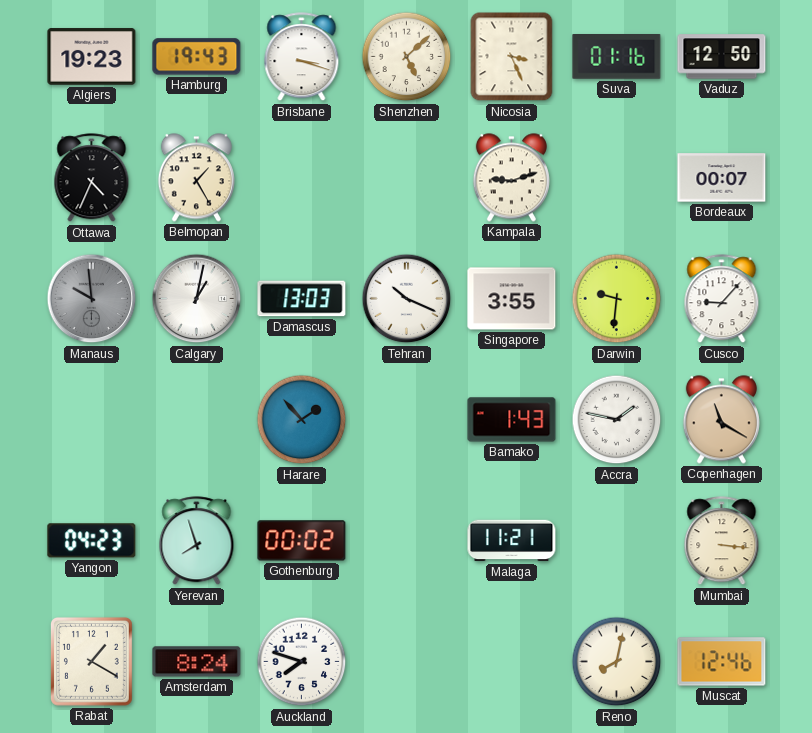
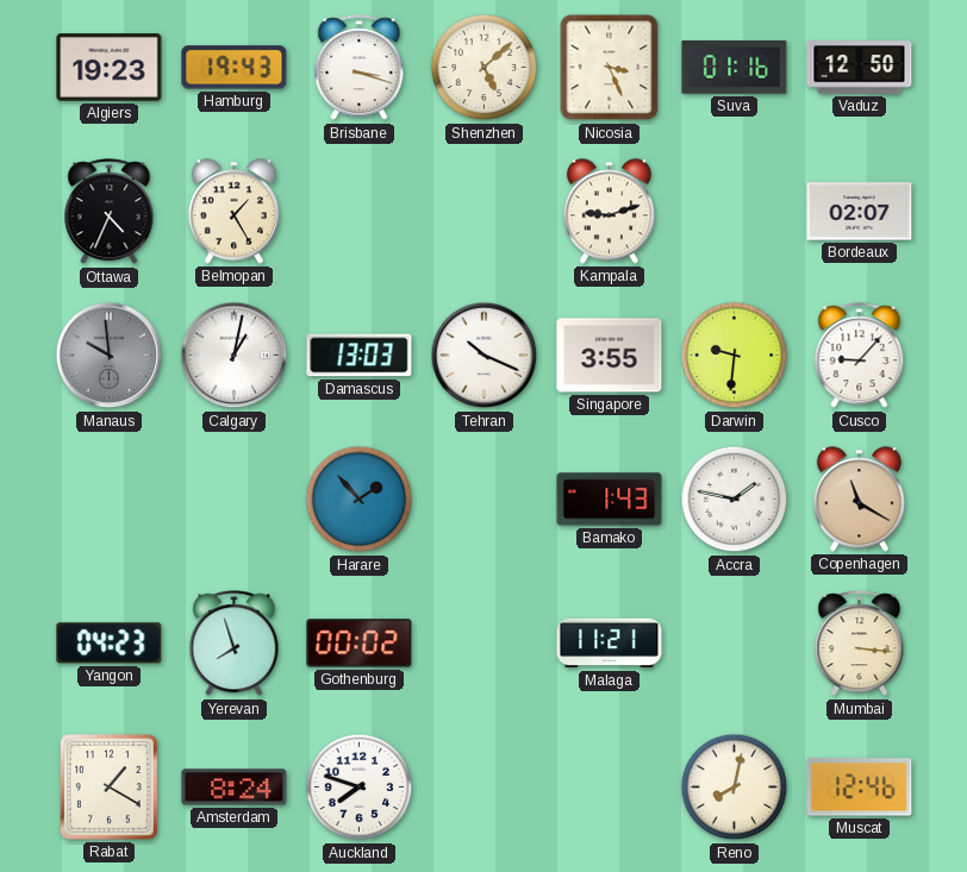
Bordeaux: 00:07 -> 02:07 (860, 212)
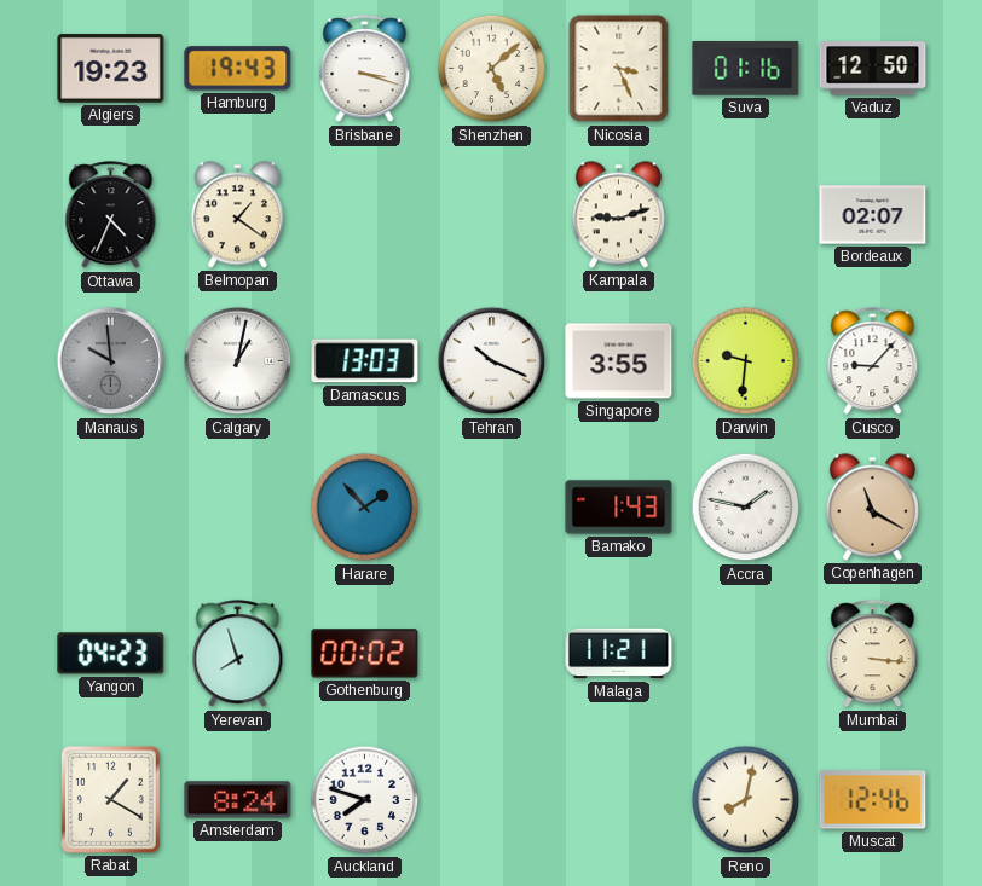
Belmopan: 1:25 -> 1:21 (237, 215)
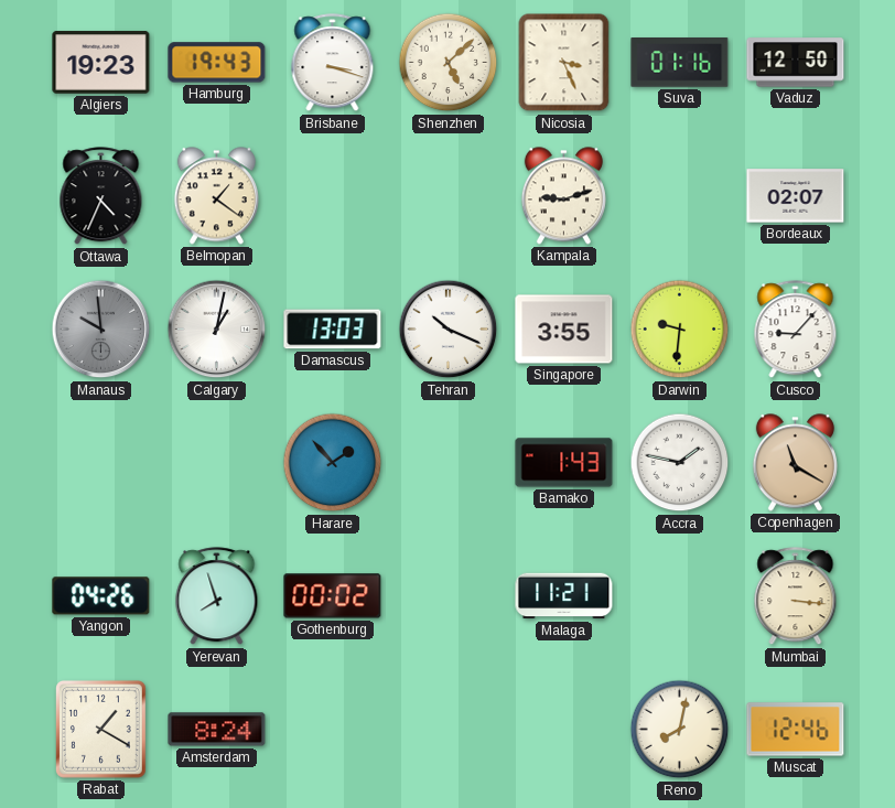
Yangon: 04:23 -> 04:26 (101, 596)
Auckland: 7:48 -> none (365, 800)
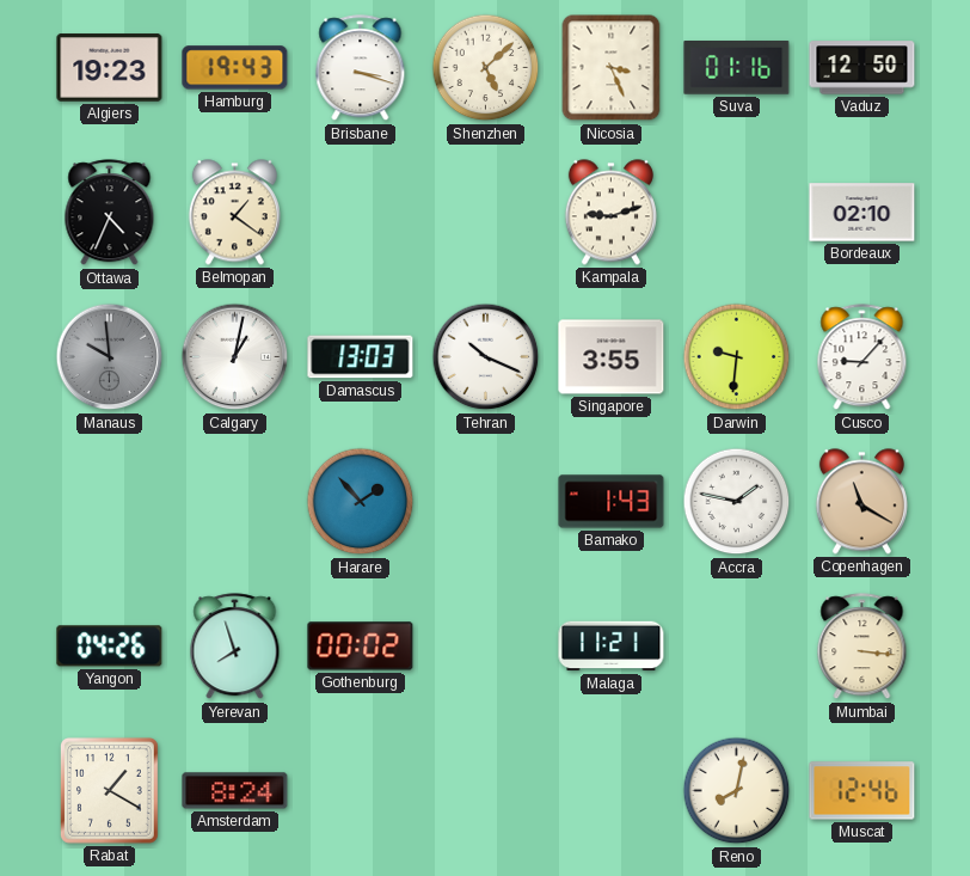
Bordeaux: 02:07 -> 02:10 (862, 213)
